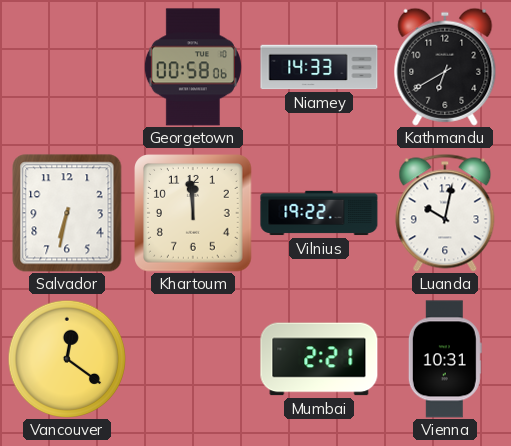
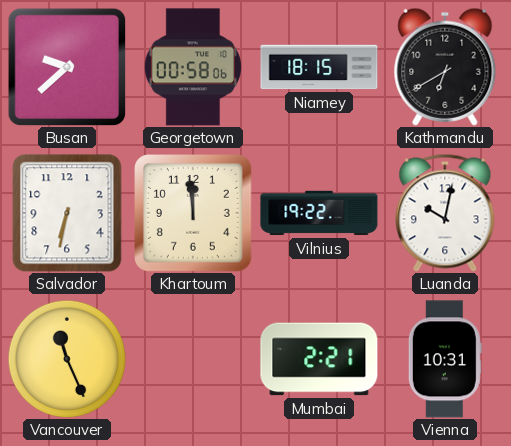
Busan: none -> 9:38 (67, 67)
Niamey: 14:33 -> 18:15 (319, 67)
Vancouver: 12:21 -> 11:26 (66, 358)
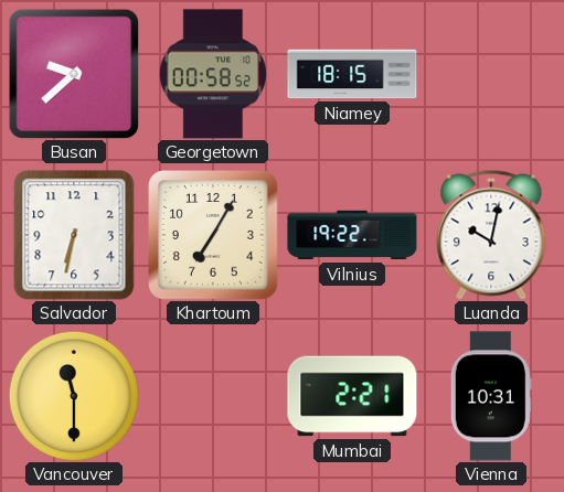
Georgetown: 00:58:06 -> 00:58:52 (213, 74)
Kathmandu: 6:40 -> none (445, 67)
Khartoum: 11:59 -> 7:05 (214, 236)
Vancouver: 11:26 -> 11:30 (73, 395)
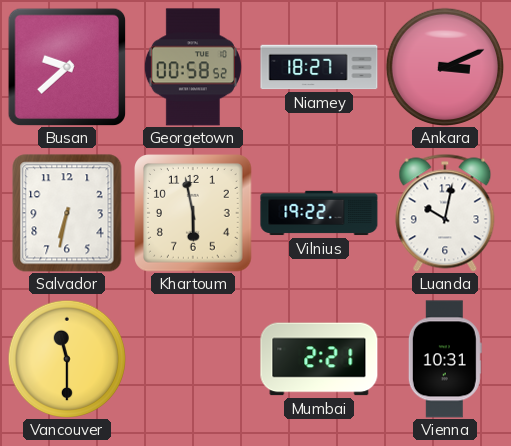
Niamey: 18:15 -> 18:27 (319, 67)
Ankara: none -> 3:11 (444, 66)
Khartoum: 7:05 -> 5:58 (194, 214)
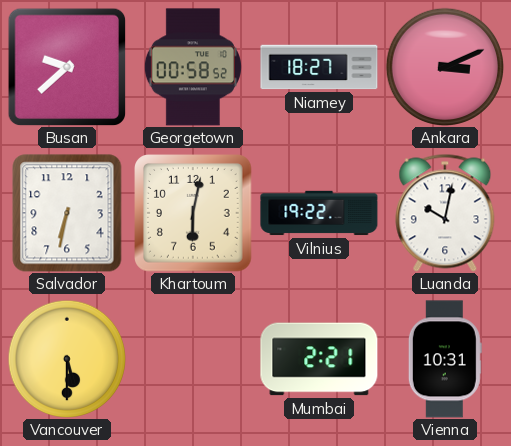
Khartoum: 5:58 -> 6:02 (194, 214)
Vancouver: 11:30 -> 5:30 (66, 358)
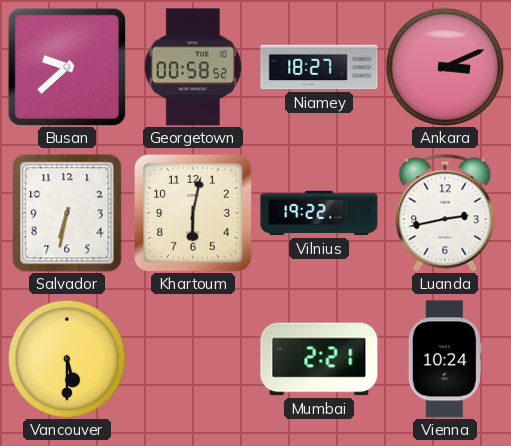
Luanda: 10:02 -> 2:43 (445, 213)
Vienna: 10:31 -> 10:24 (445, 359)
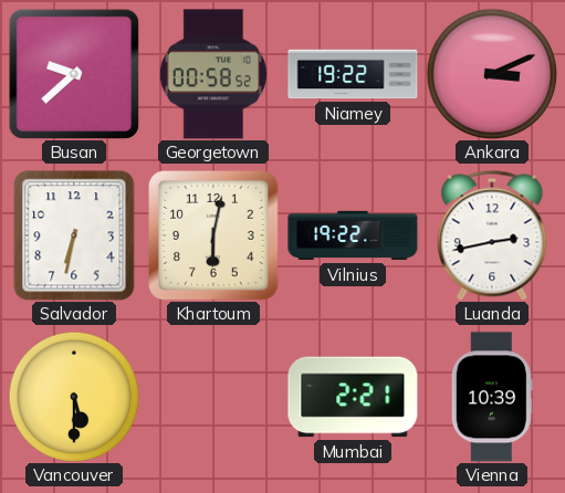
Niamey: 18:27 -> 19:22 (353, 74)
Vienna: 10:24 -> 10:39 (492, 397)
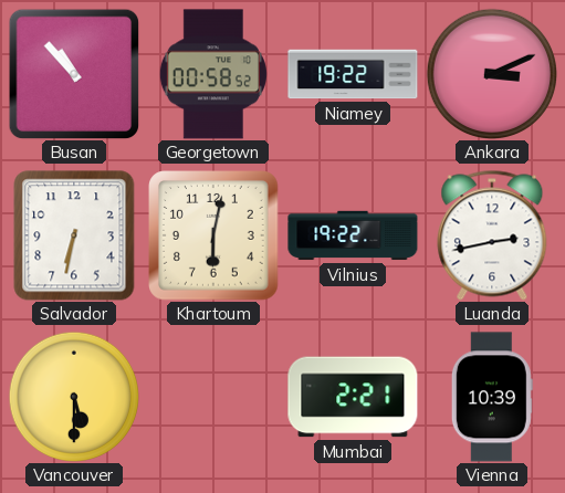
Busan: 9:38 -> 10:53 (74, 74)
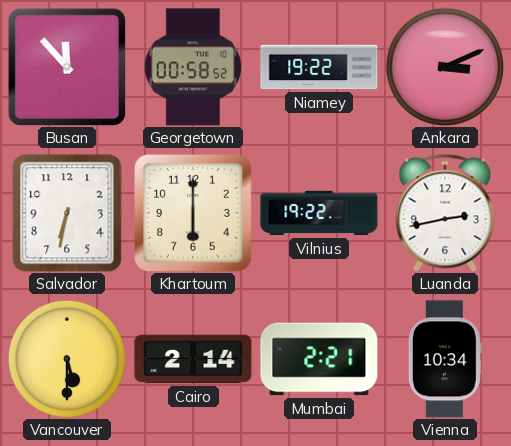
Busan: 10:53 -> 11:53 (67, 67)
Khartoum: 6:02 -> 6:00 (194, 214)
Cairo: none -> 2:14 (193, 359)
Vienna: 10:39 -> 10:34 (445, 359)
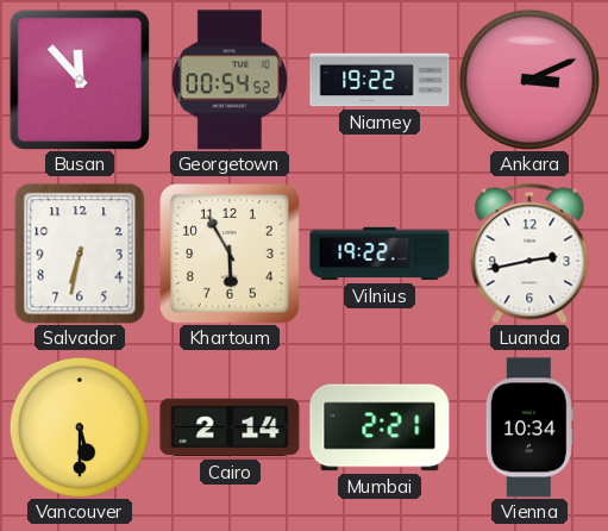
Georgetown: 00:58 -> 00:54 (230, 80)
Khartoum: 6:00 -> 5:55 (231, 255)
